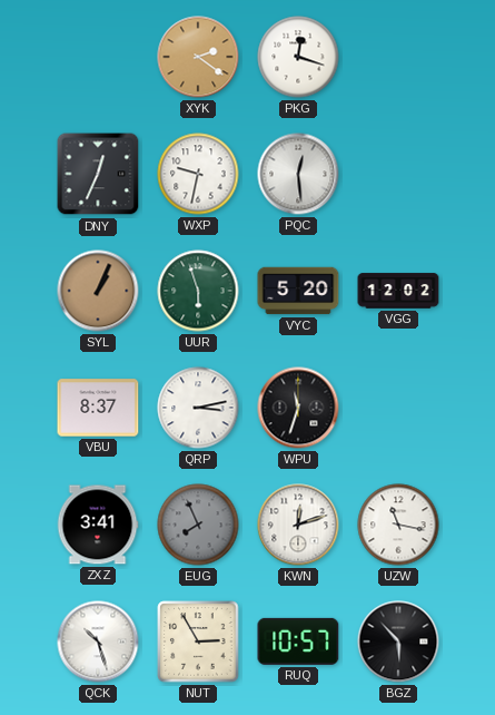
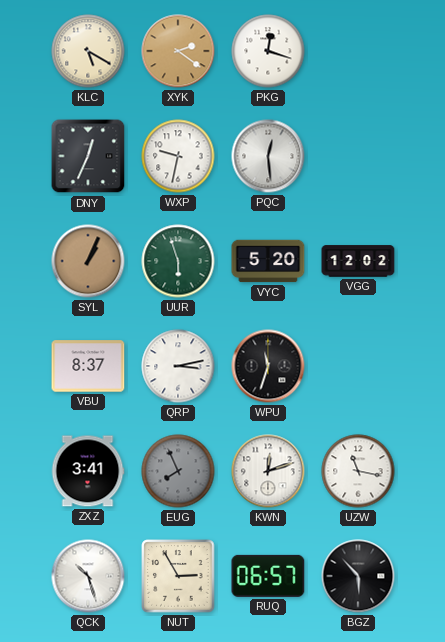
KLC: none -> 5:20 (88, 51)
RUQ: 10:57 -> 06:57 (268, 576)
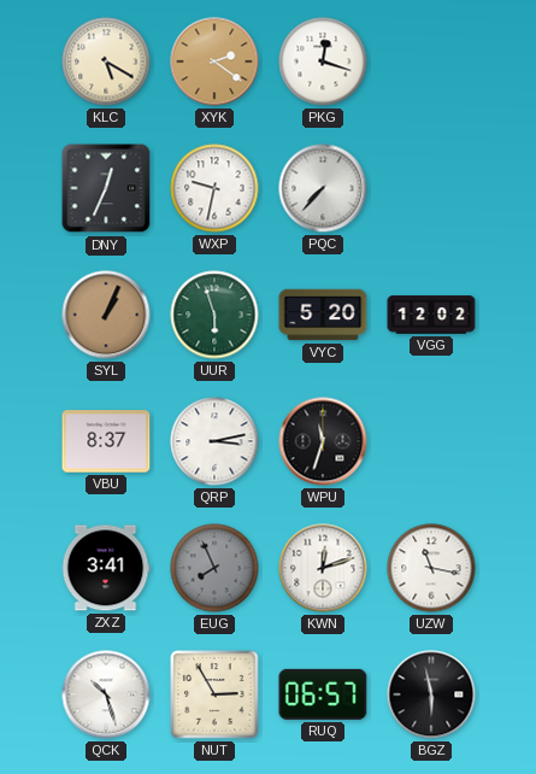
PQC: 12:29 -> 7:37 (323, 188)
BGZ: 5:53 -> 5:58 (431, 694)
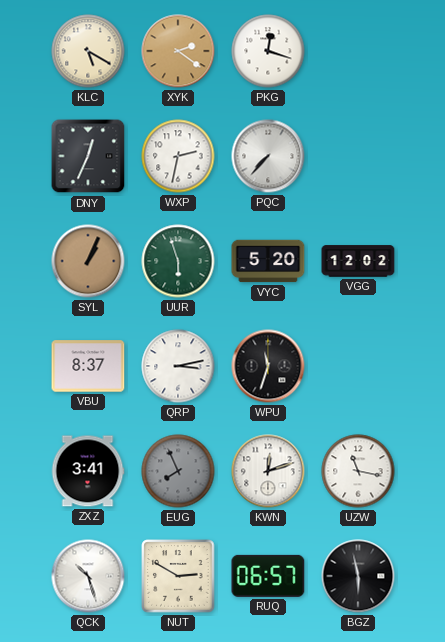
WXP: 9:32 -> 2:32 (178, 156)
NUT: 2:55 -> 2:50 (178, 576)
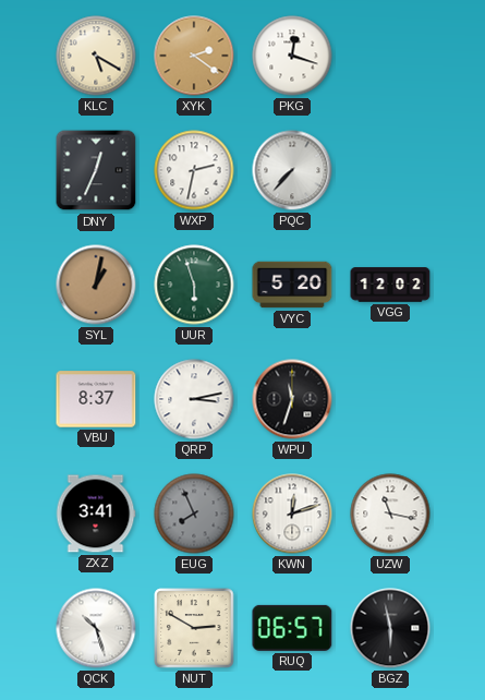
SYL: 1:04 -> 1:02 (96, 285)
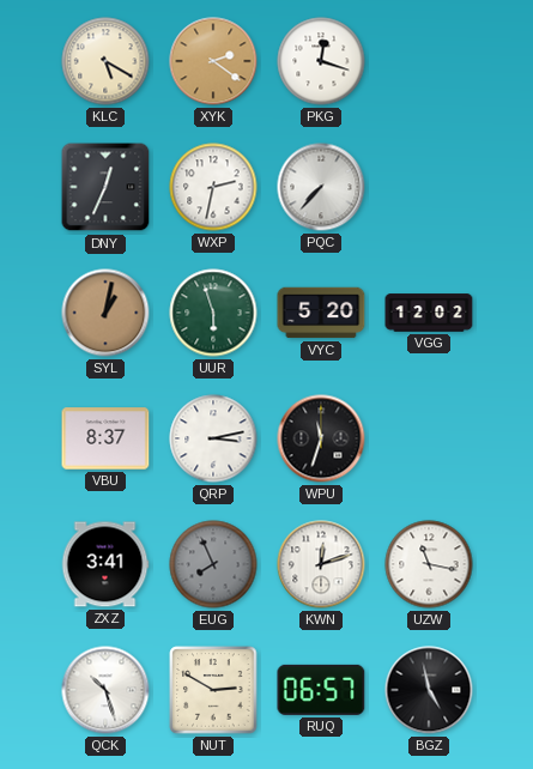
BGZ: 5:58 -> 4:58 (429, 690)
